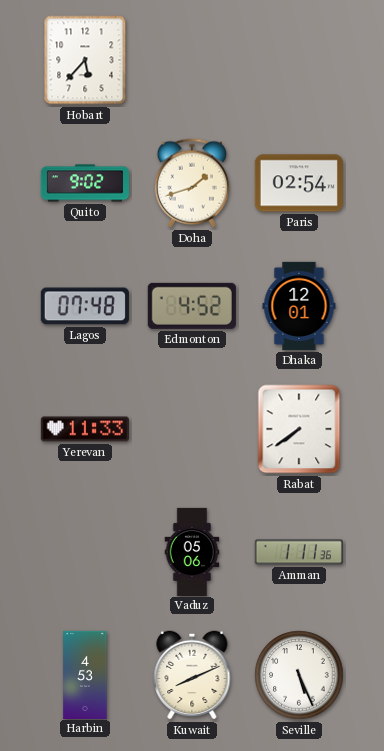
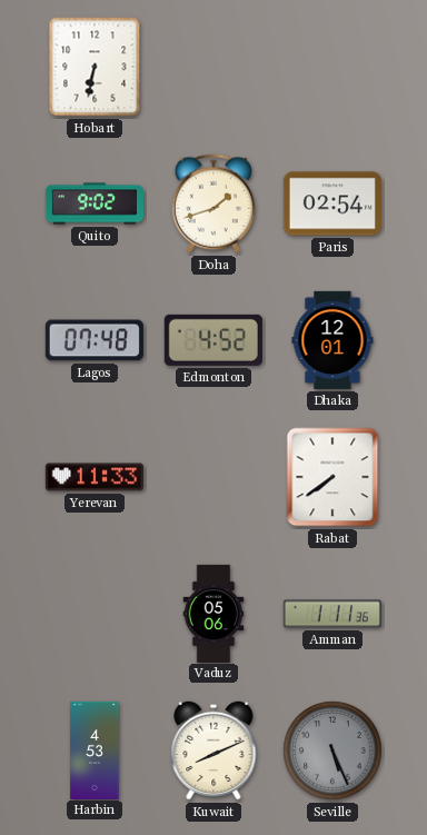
Hobart: 5:37 -> 6:32 (95, 67)
Seville dial: white -> grey (332, 750)
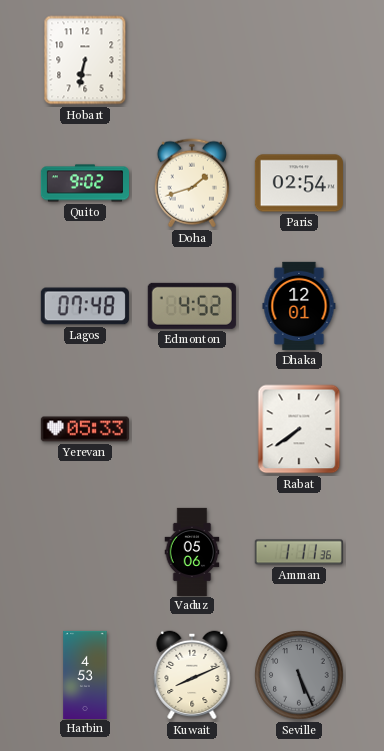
Yerevan: 11:33 -> 05:33 (85, 429)
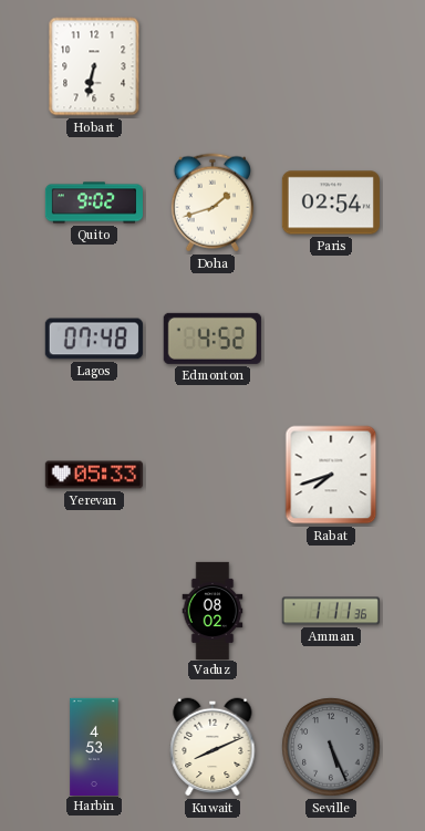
Dhaka: 12:01 -> none (299, 306)
Rabat: 7:39 -> 7:42 (331, 475)
Vaduz: 05:06 -> 08:02 (212, 610)
